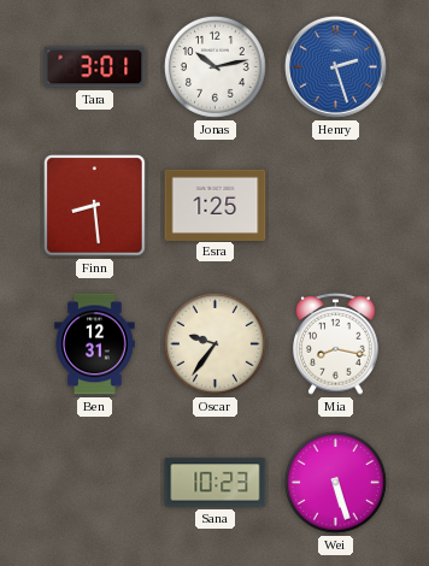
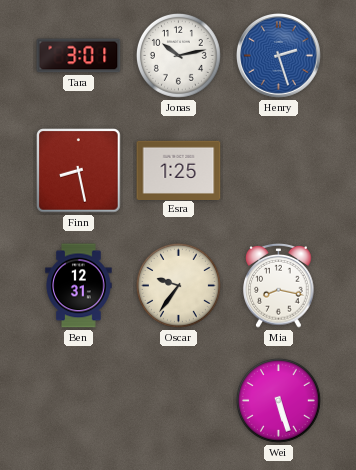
Finn: 8:29 -> 8:28 (79, 171)
Sana: 10:23 -> none (216, 483)
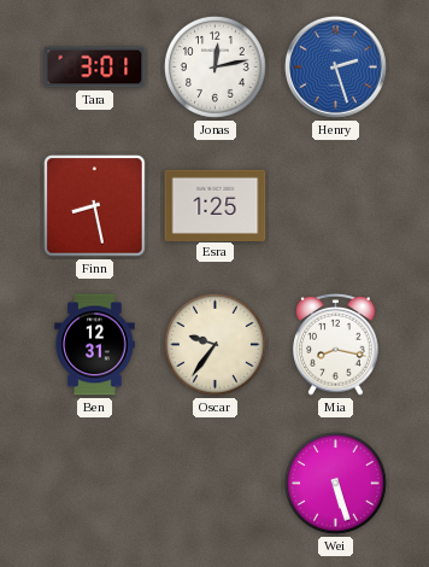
Jonas: 10:13 -> 12:13 (214, 66)
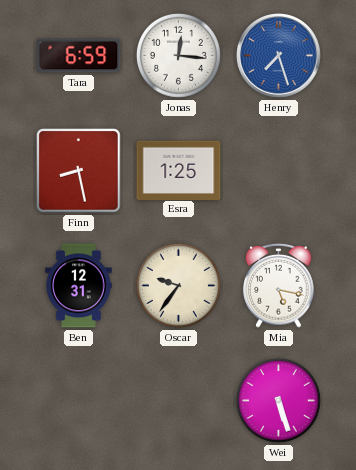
Tara: 3:01 -> 6:59 (79, 56)
Jonas: 12:13 -> 12:16 (178, 55)
Henry: 2:27 -> 7:27 (279, 56)
Mia: 8:17 -> 5:17 (279, 285)
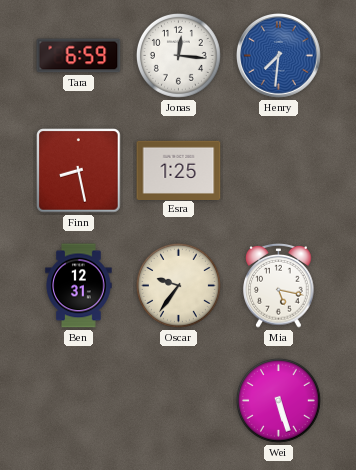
Henry: 7:27 -> 7:31 (279, 56)
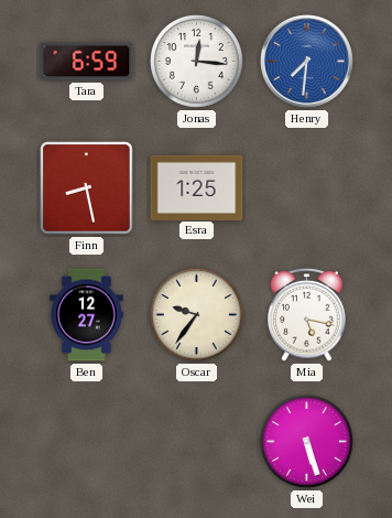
Ben: 12:31 -> 12:27 (87, 315)
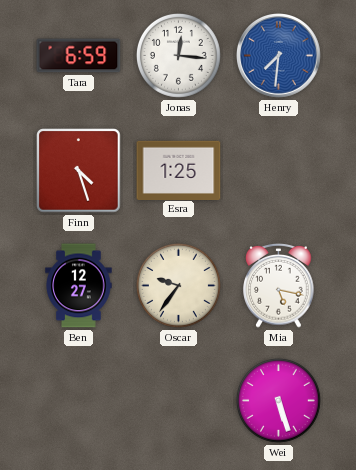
Finn: 8:28 -> 4:27 (79, 171)
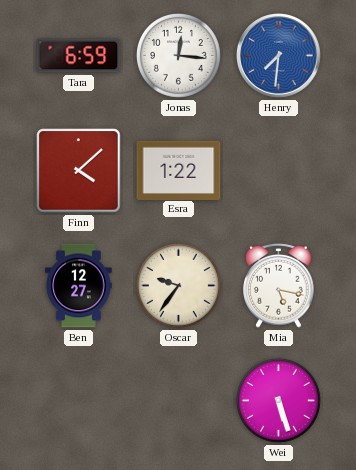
Finn: 4:27 -> 4:08 (79, 171)
Esra: 1:25 -> 1:22 (179, 170)
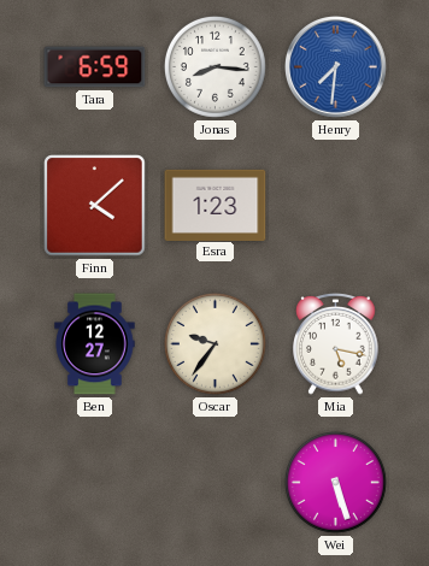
Jonas: 12:16 -> 8:16 (214, 66)
Esra: 1:22 -> 1:23 (216, 205)
